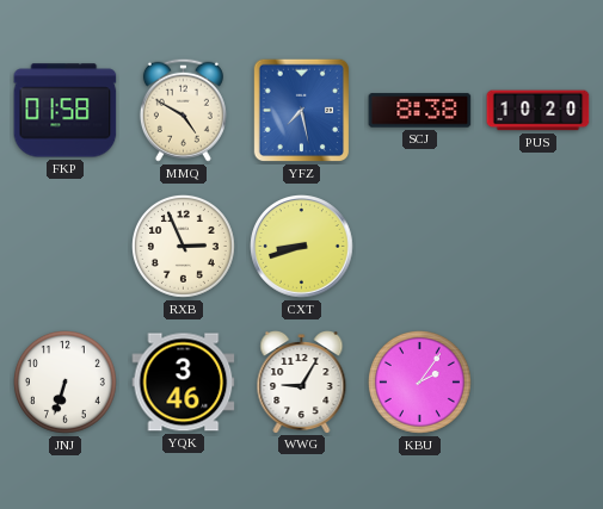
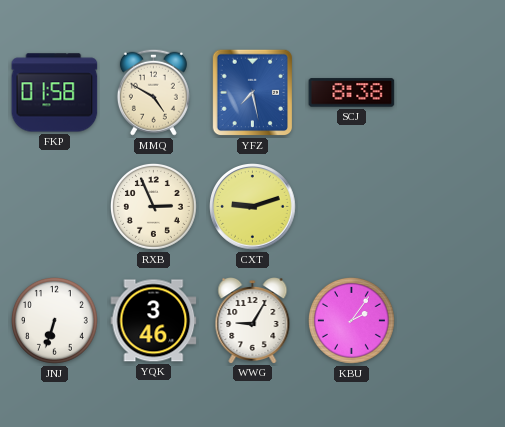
PUS: 10:20 -> none (539, 111)
CXT: 8:42 -> 9:12 (253, 207)
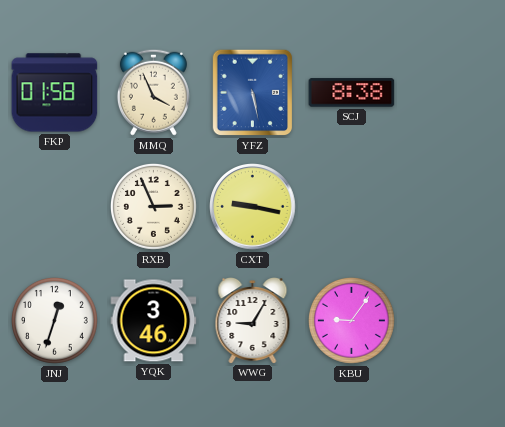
MMQ: 4:50 -> 3:56 (153, 92)
YFZ: 7:28 -> 5:28 (253, 93)
CXT: 9:12 -> 9:17 (253, 207)
JNJ: 6:33 -> 12:33 (54, 320)
KBU: 2:06 -> 9:06 (351, 320)
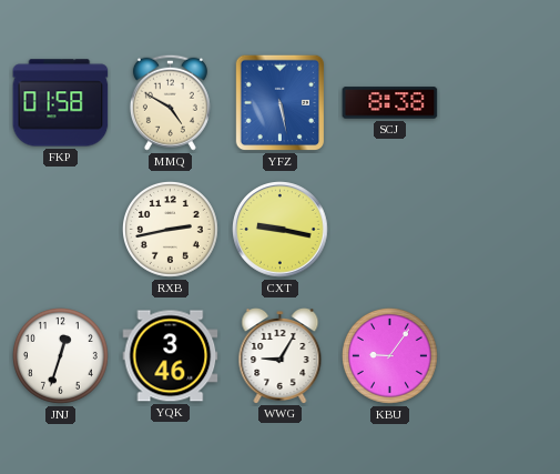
MMQ: 3:56 -> 4:50 (170, 102)
RXB: 2:56 -> 2:43 (170, 229)
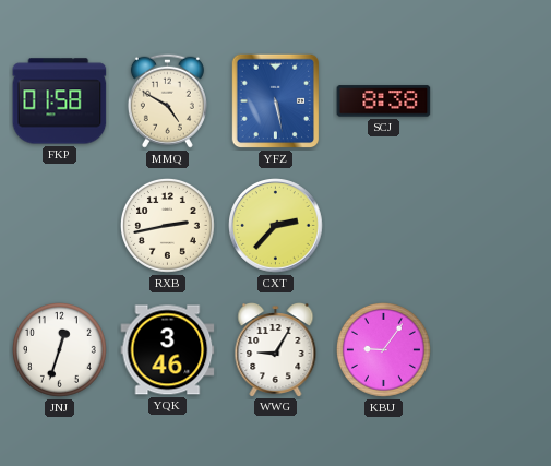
CXT: 9:17 -> 2:37 (276, 226)
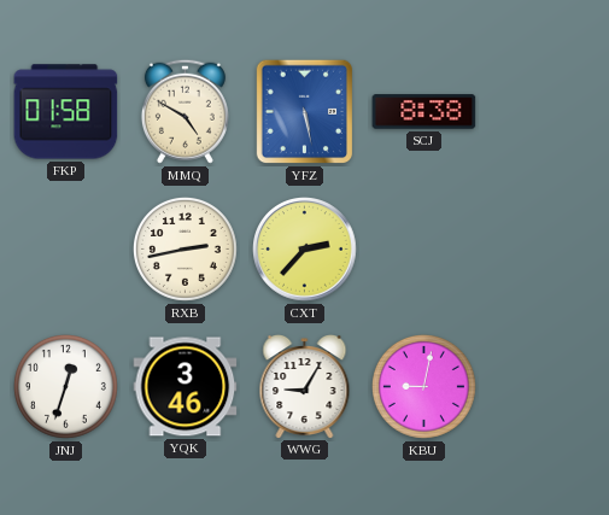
KBU: 9:06 -> 9:02 (423, 386)
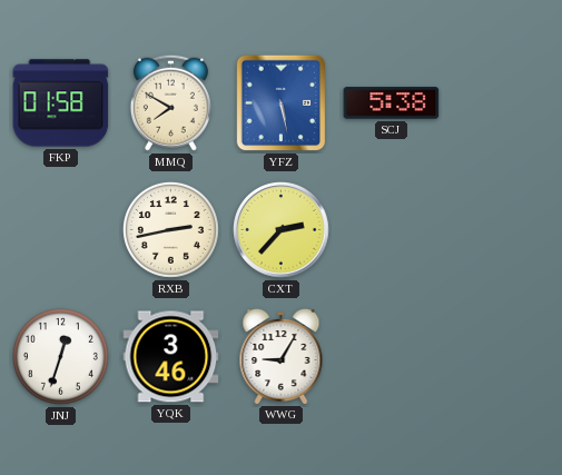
MMQ: 4:50 -> 7:50 (170, 102)
SCJ: 8:38 -> 5:38 (392, 103)
KBU: 9:02 -> none (423, 386)
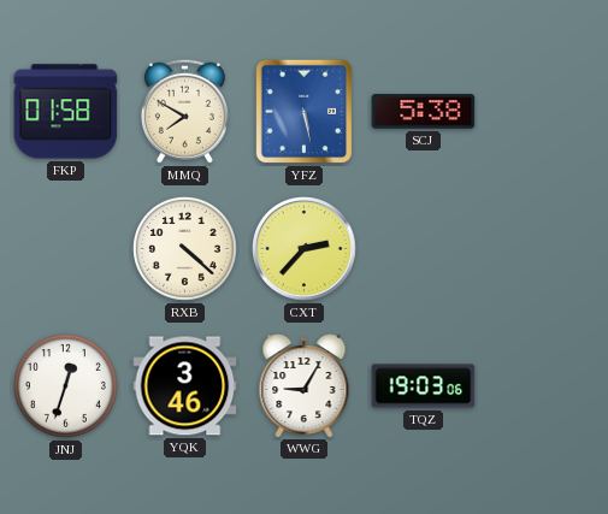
RXB: 2:43 -> 4:22 (184, 248)
TQZ: none -> 19:03 (424, 386)
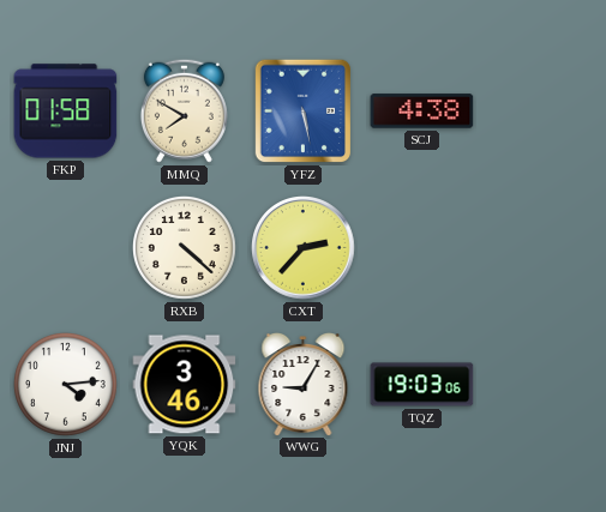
SCJ: 5:38 -> 4:38 (422, 112)
JNJ: 12:33 -> 4:14 (65, 384)
